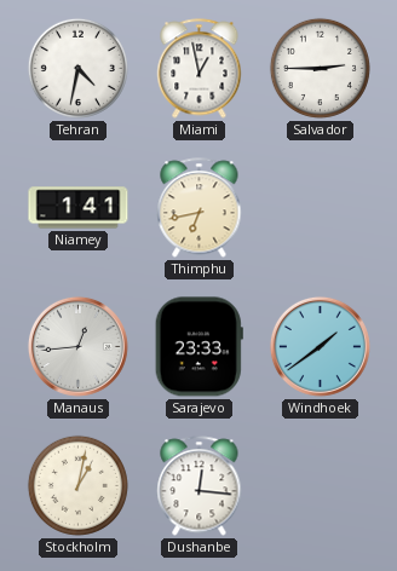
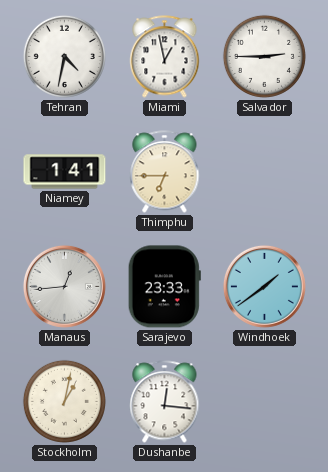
Thimphu: 6:43 -> 6:45 (165, 172)
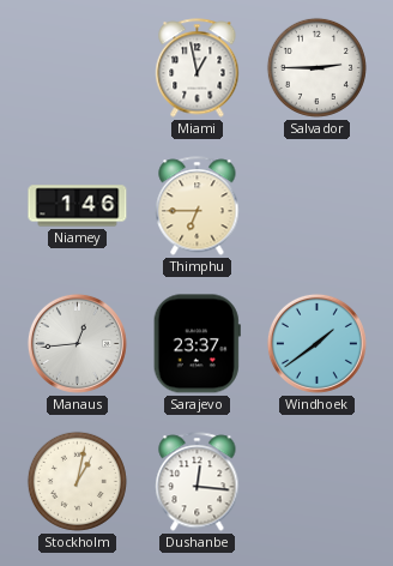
Tehran: 4:32 -> none (64, 56)
Niamey: 1:41 -> 1:46 (78, 206)
Sarajevo: 23:33 -> 23:37 (196, 344)
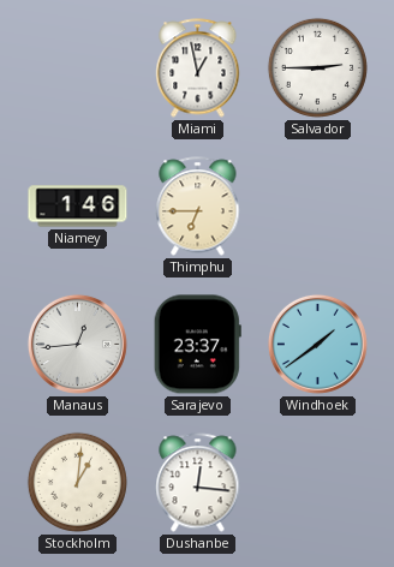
Stockholm: 1:02 -> 1:01 (77, 482)
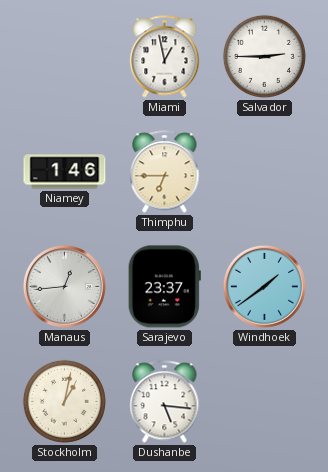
Stockholm: 1:01 -> 1:02 (64, 401)
Dushanbe: 12:16 -> 5:16 (165, 402)
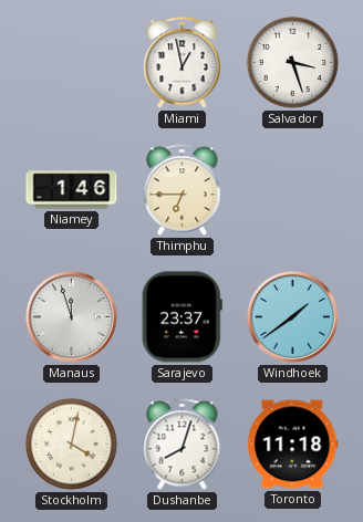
Salvador: 2:45 -> 3:27 (292, 62)
Manaus: 12:44 -> 11:57 (71, 316)
Stockholm: 1:02 -> 4:02 (71, 443)
Dushanbe: 5:16 -> 8:03 (183, 445)
Toronto: none -> 11:18 (293, 445)
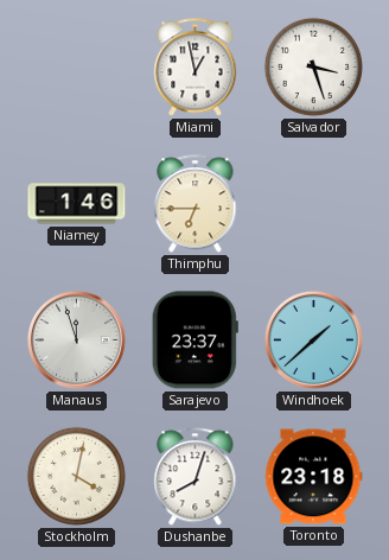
Windhoek: 1:39 -> 1:38 (313, 339)
Toronto: 11:18 -> 23:18 (314, 477)
